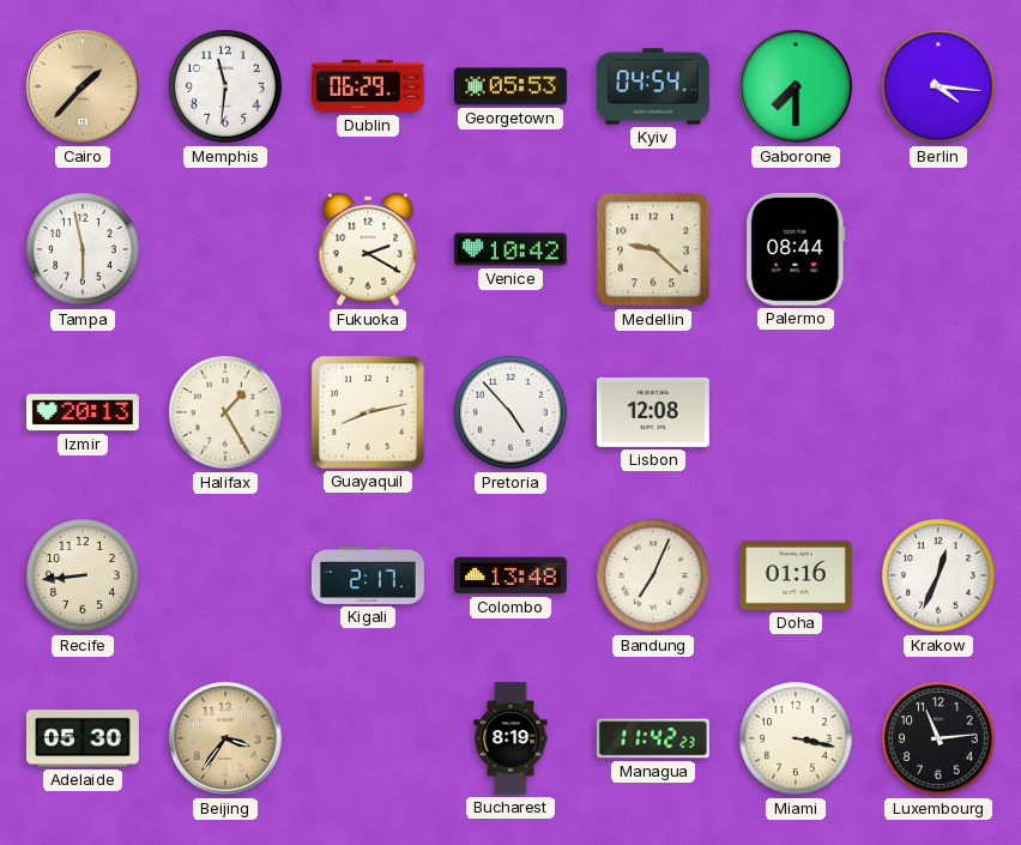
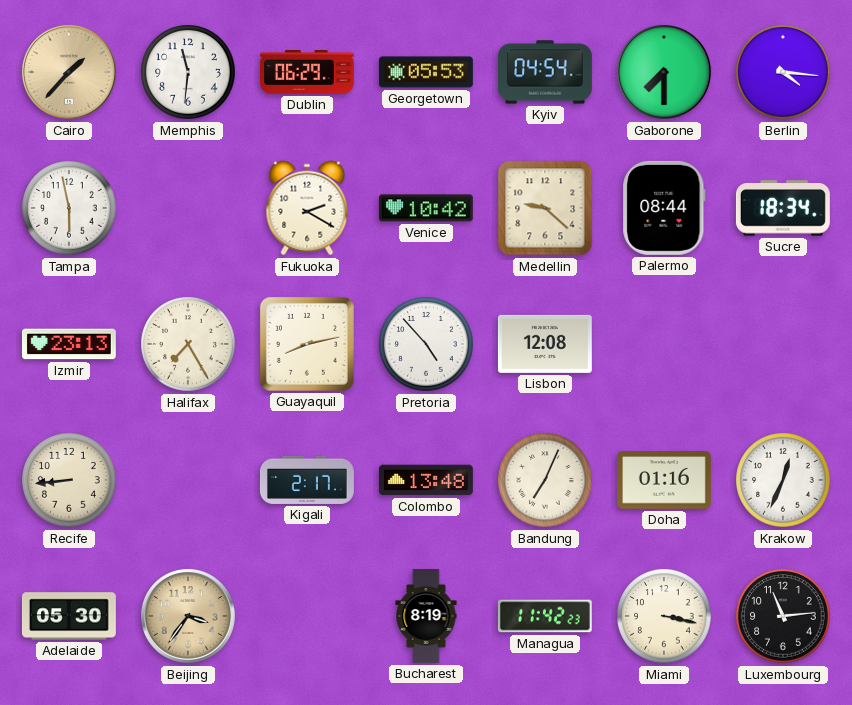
Sucre: none -> 18:34 (783, 208)
Izmir: 20:13 -> 23:13 (69, 344)
Halifax: 1:25 -> 7:25 (188, 344)
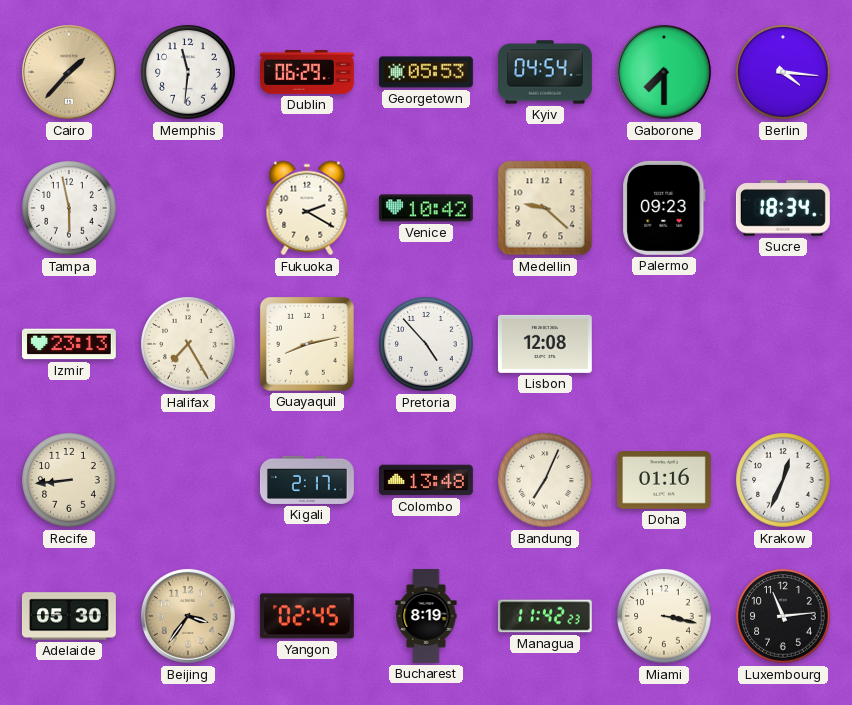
Palermo: 08:44 -> 09:23 (664, 208)
Yangon: none -> 02:45 (307, 616)
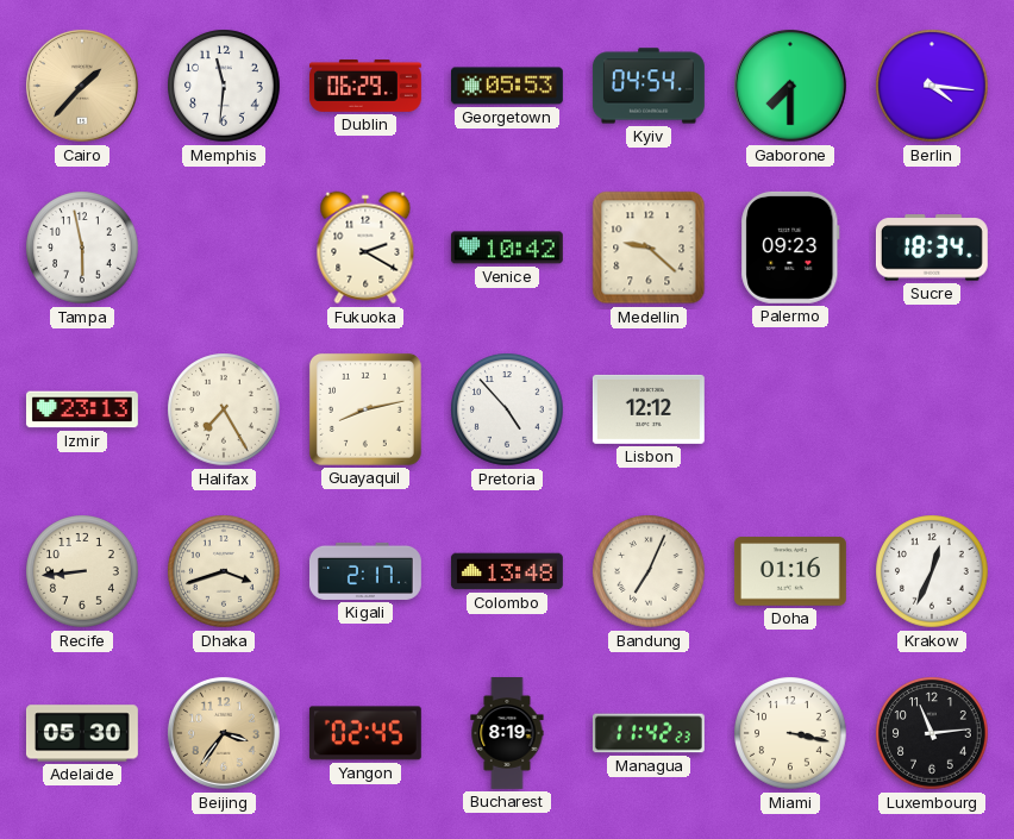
Lisbon: 12:08 -> 12:12 (649, 409)
Dhaka: none -> 3:42 (224, 571)
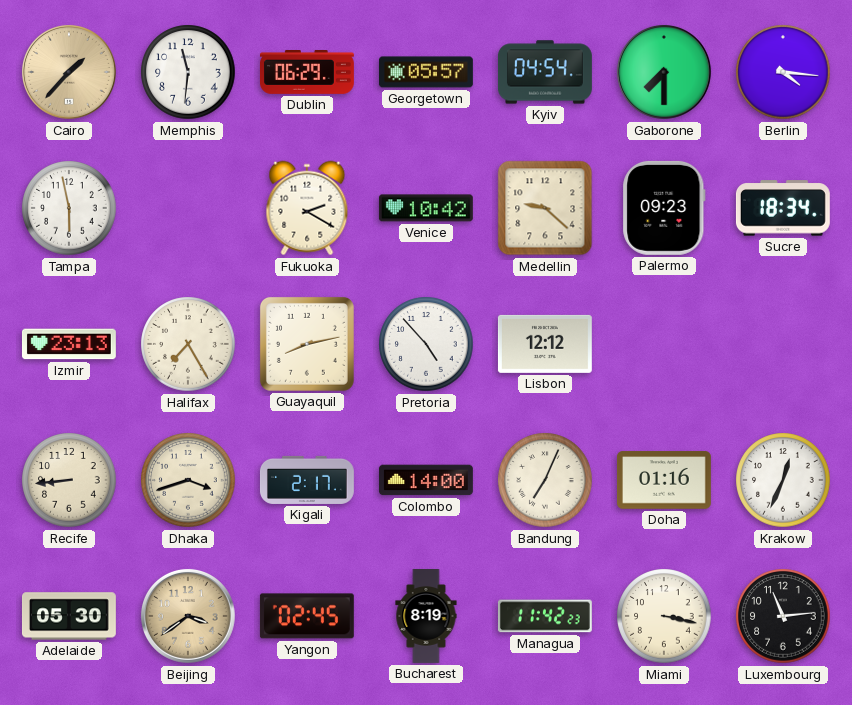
Georgetown: 05:53 -> 05:57 (426, 72)
Colombo: 13:48 -> 14:00 (426, 480)
Beijing: 3:36 -> 3:39 (188, 616)
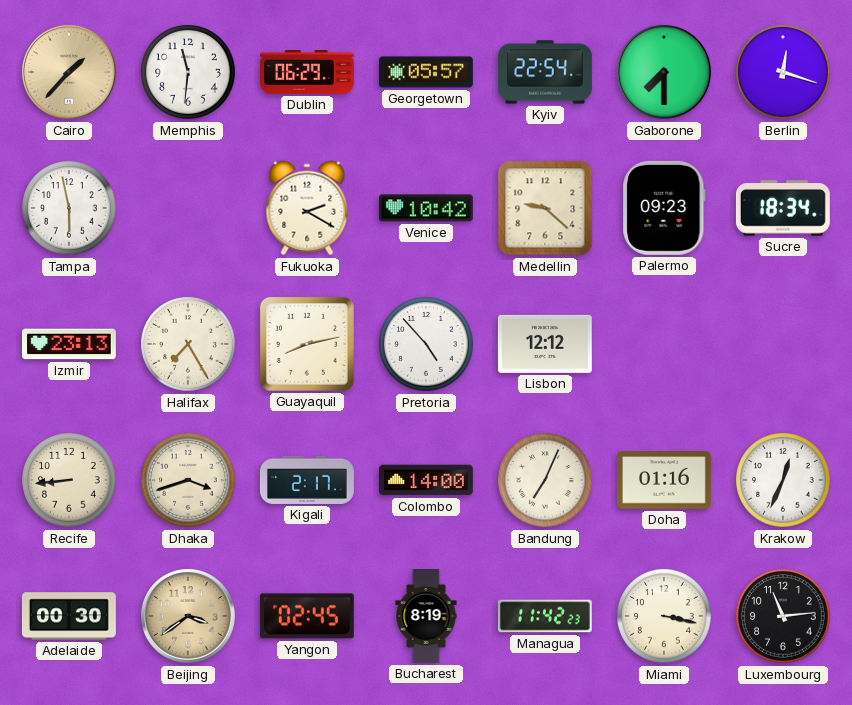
Kyiv: 04:54 -> 22:54 (545, 72)
Berlin: 4:16 -> 12:18 (783, 72)
Adelaide: 05:30 -> 00:30 (69, 616)
